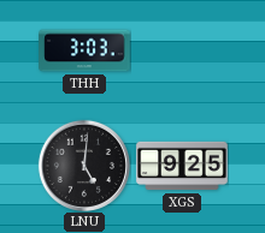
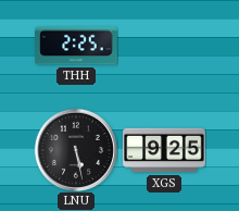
THH: 3:03 -> 2:25 (76, 46)
LNU: 5:01 -> 5:28 (76, 150)
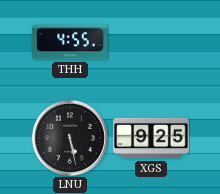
THH: 2:25 -> 4:55 (70, 42)
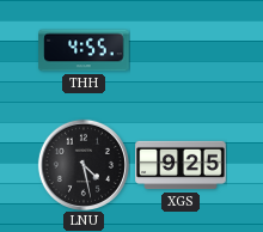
LNU: 5:28 -> 4:28 (84, 165)
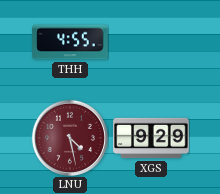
LNU dial: black -> burgundy (70, 138)
XGS: 9:25 -> 9:29 (151, 138)
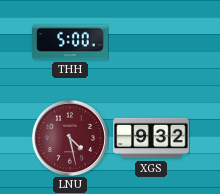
THH: 4:55 -> 5:00 (70, 42)
XGS: 9:29 -> 9:32 (151, 138)
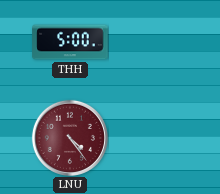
LNU: 4:28 -> 4:24 (70, 138)
XGS: 9:32 -> none (151, 138)
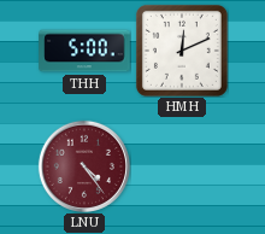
HMH: none -> 12:11 (182, 51)
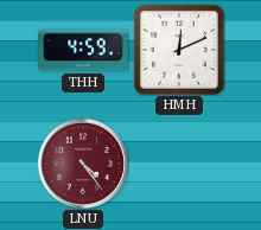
THH: 5:00 -> 4:59 (83, 50)
